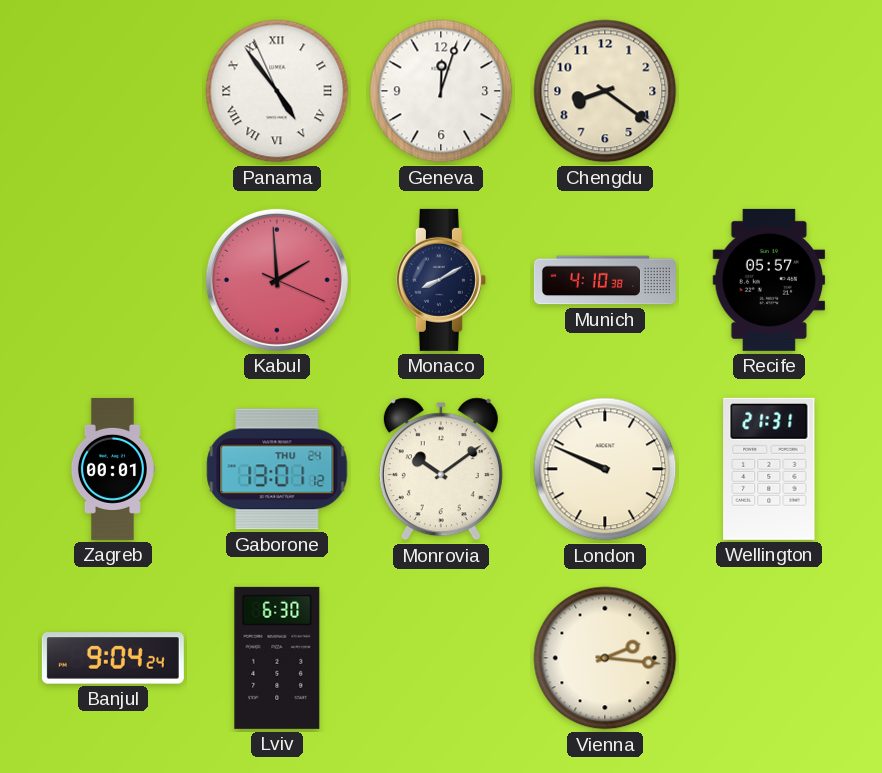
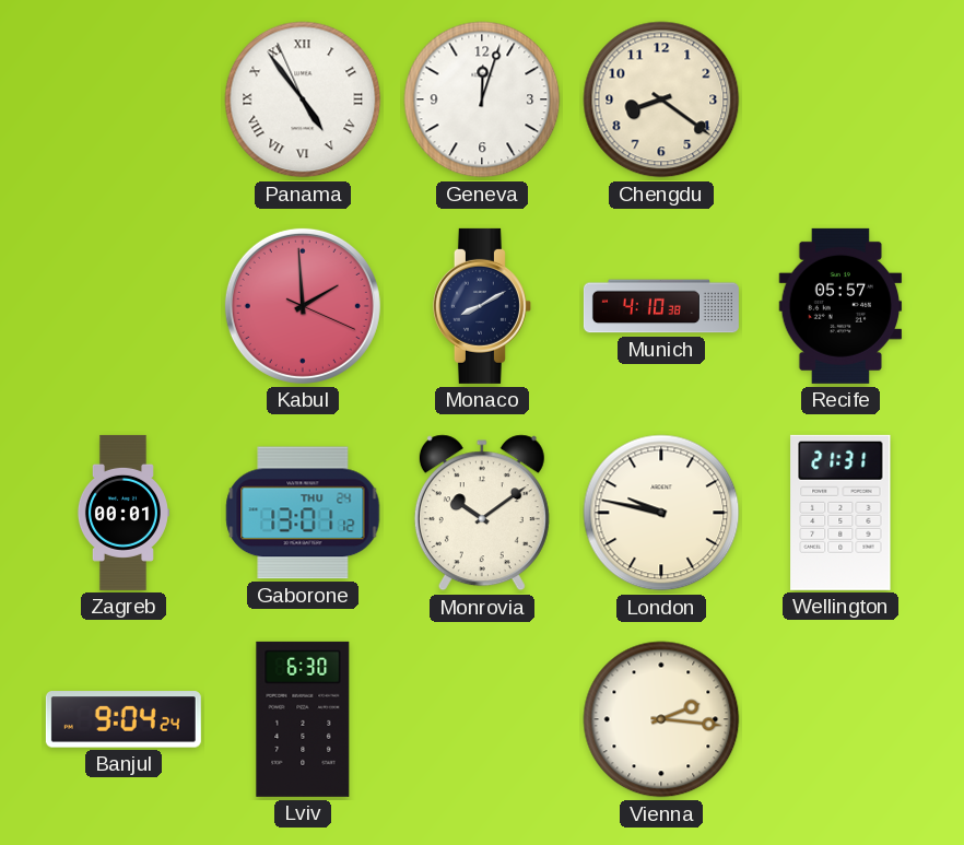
London: 9:49 -> 9:47 (661, 513)
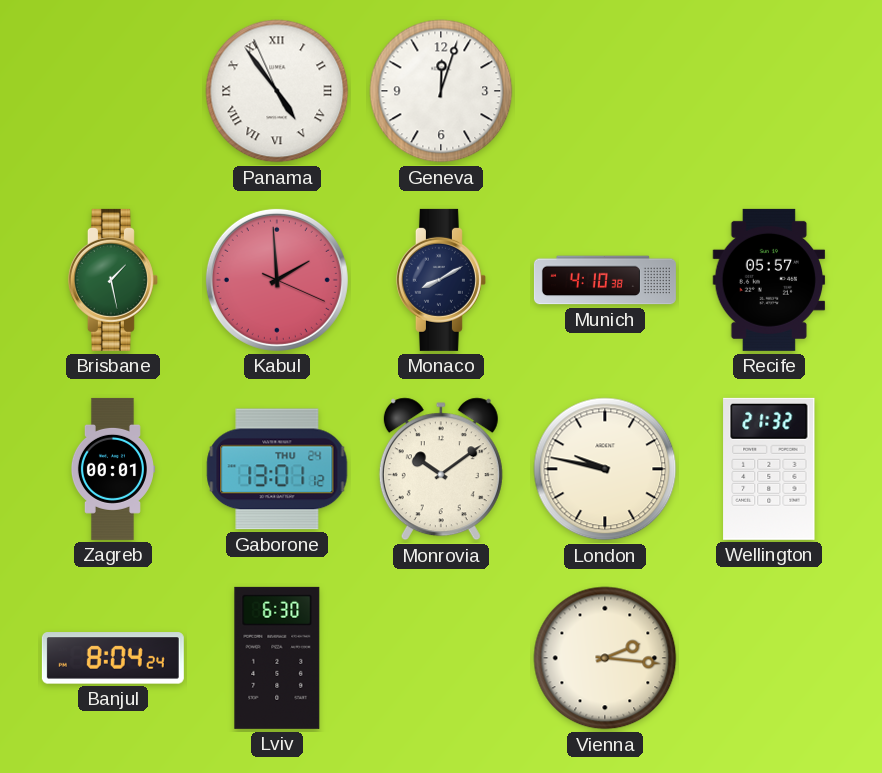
Chengdu: 8:21 -> none (661, 99)
Brisbane: none -> 1:28 (113, 280)
Wellington: 21:31 -> 21:32 (769, 469)
Banjul: 9:04 -> 8:04 (113, 658)
